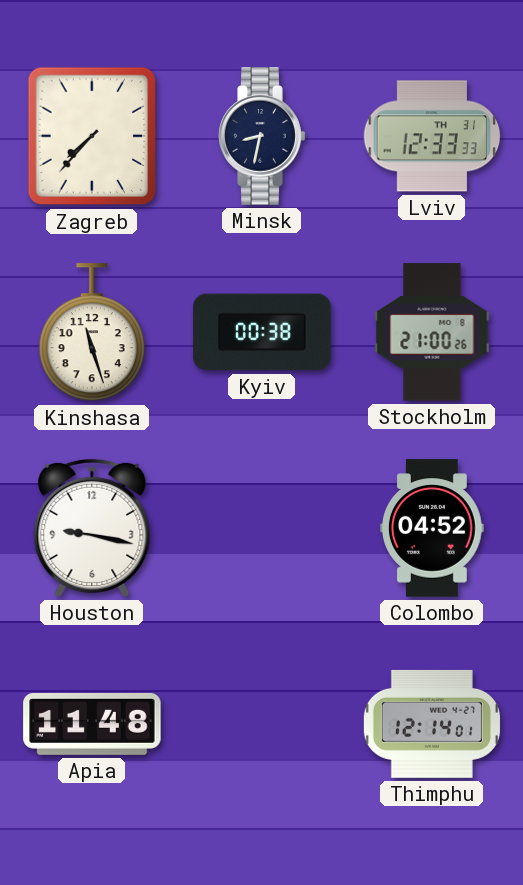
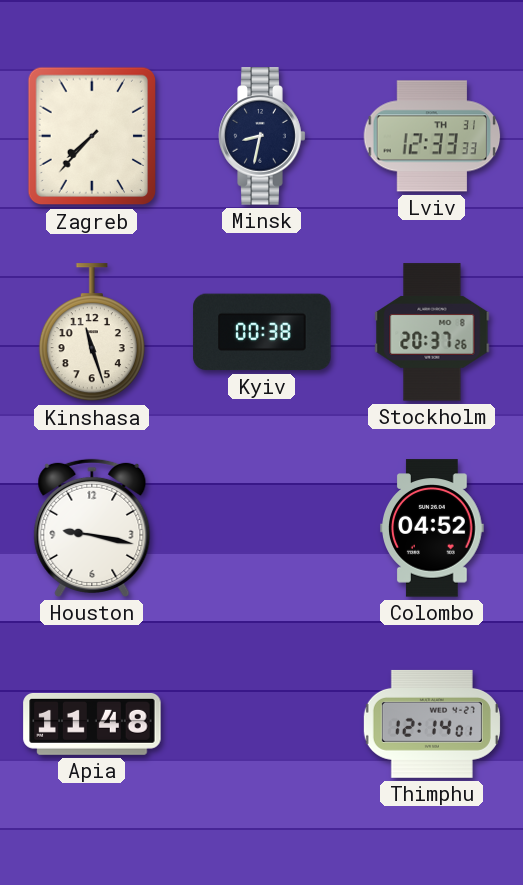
Stockholm: 21:00 -> 20:37 (432, 332)
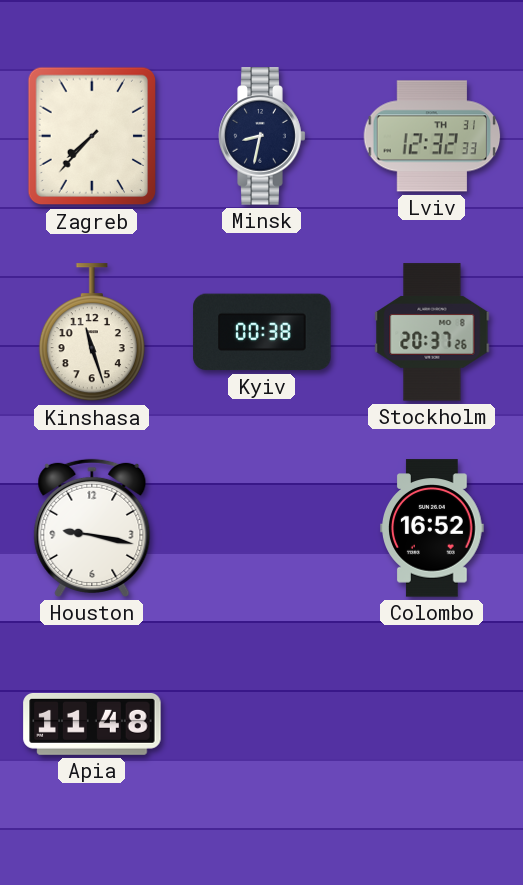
Lviv: 12:33 -> 12:32 (432, 136)
Colombo: 04:52 -> 16:52 (432, 528)
Thimphu: 12:14 -> none (432, 724)
